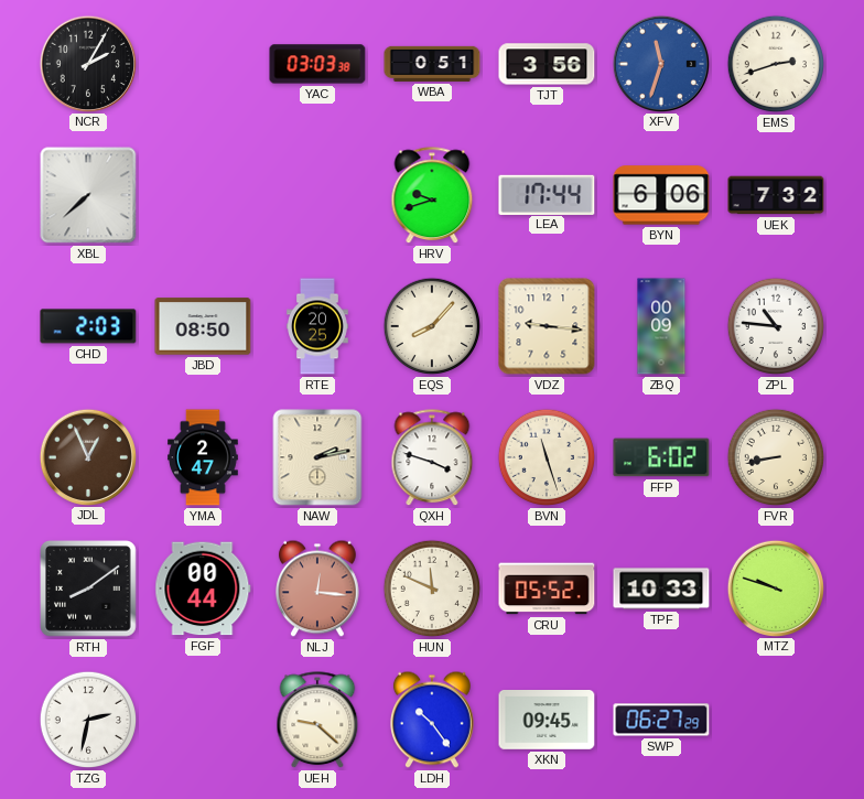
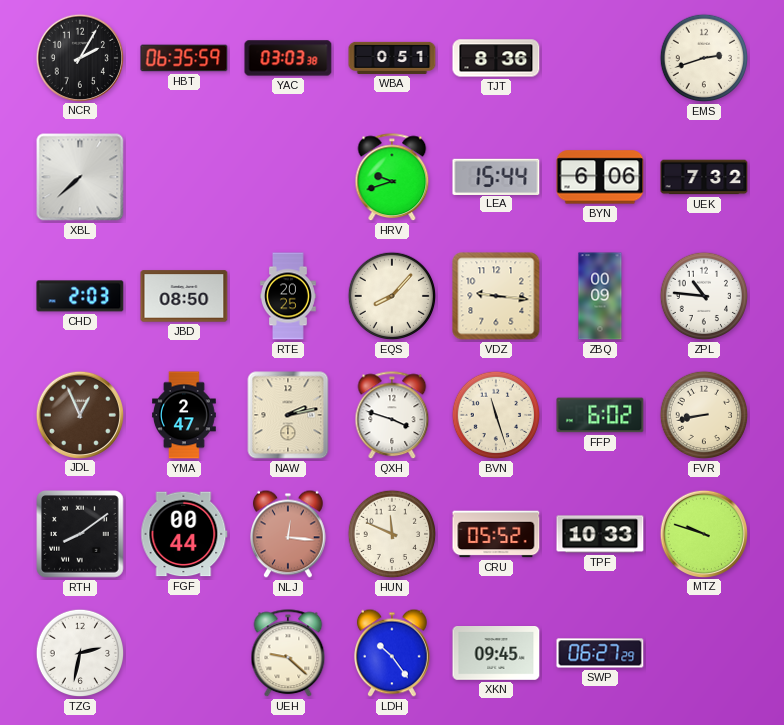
HBT: none -> 06:35 (184, 58)
TJT: 3:56 -> 8:36 (496, 58)
XFV: 11:33 -> none (660, 63)
LEA: 17:44 -> 15:44 (496, 176)
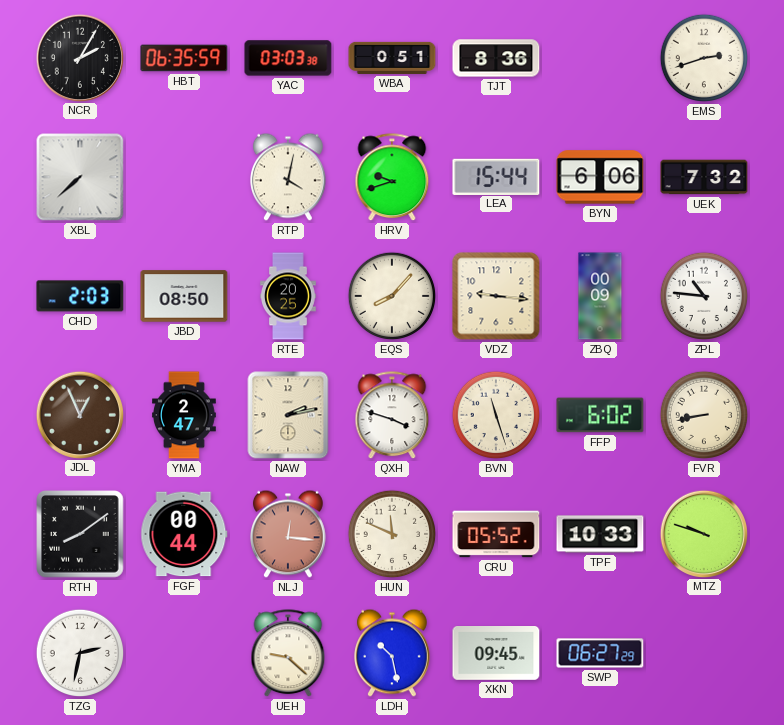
RTP: none -> 4:02 (289, 177)
LDH: 10:24 -> 10:28 (393, 653)
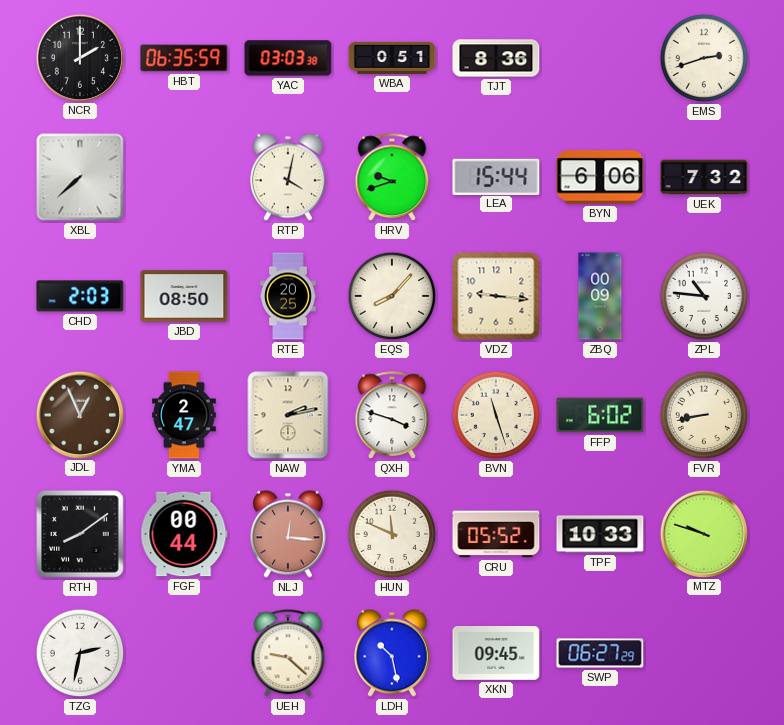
NCR: 2:05 -> 2:00 (79, 57)
